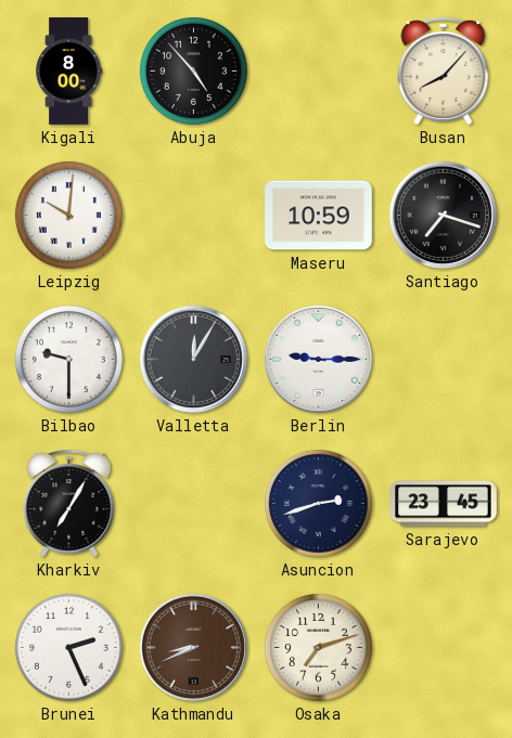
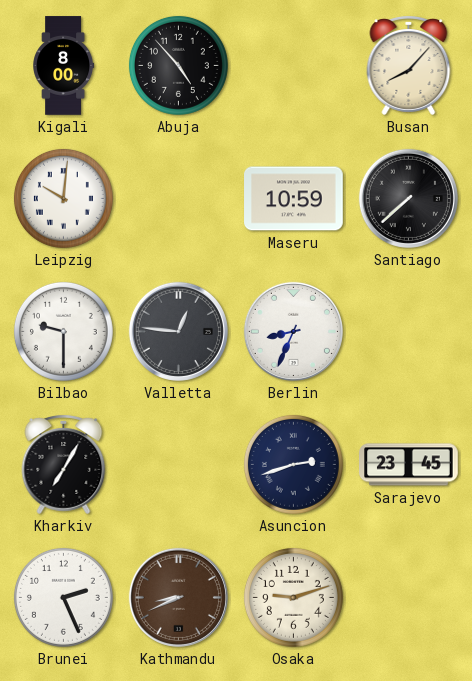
Santiago: 7:18 -> 7:38 (408, 198)
Valletta: 12:05 -> 12:46 (178, 331)
Berlin: 9:15 -> 8:34 (293, 331)
Osaka: 7:12 -> 9:12 (293, 597)
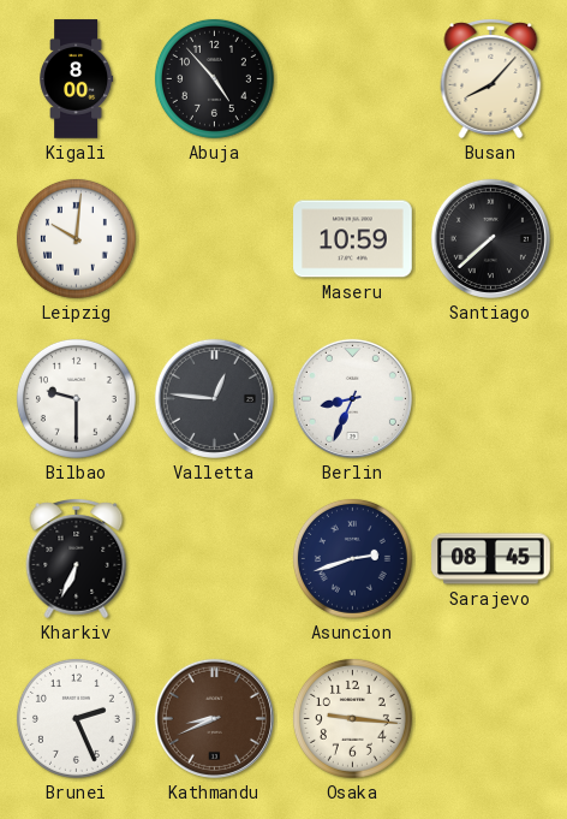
Kharkiv: 7:05 -> 6:34 (77, 559)
Sarajevo: 23:45 -> 08:45 (491, 559)
Osaka: 9:12 -> 9:16 (352, 718)
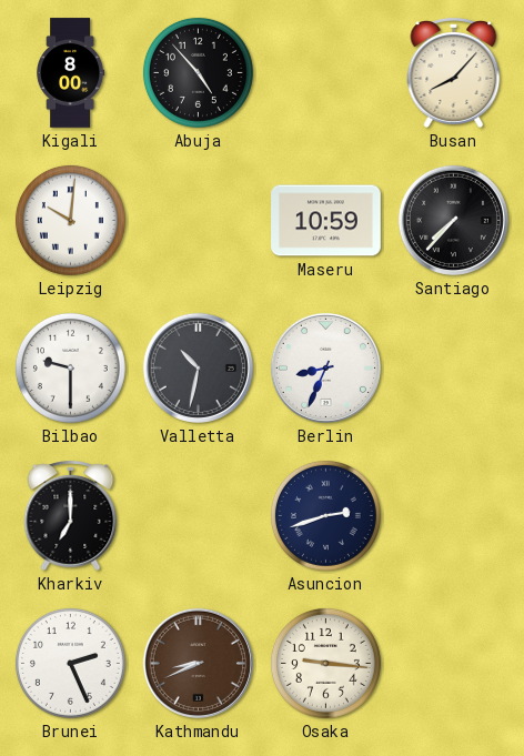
Santiago: 7:38 -> 7:37 (453, 220)
Valletta: 12:46 -> 10:32 (198, 367)
Kharkiv: 6:34 -> 7:00 (71, 516)
Sarajevo: 08:45 -> none (491, 559)
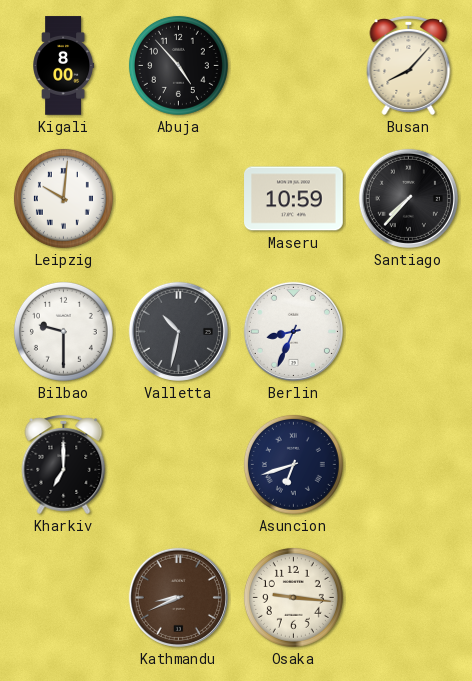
Asuncion: 2:42 -> 6:42 (293, 464)
Brunei: 2:26 -> none (70, 663)
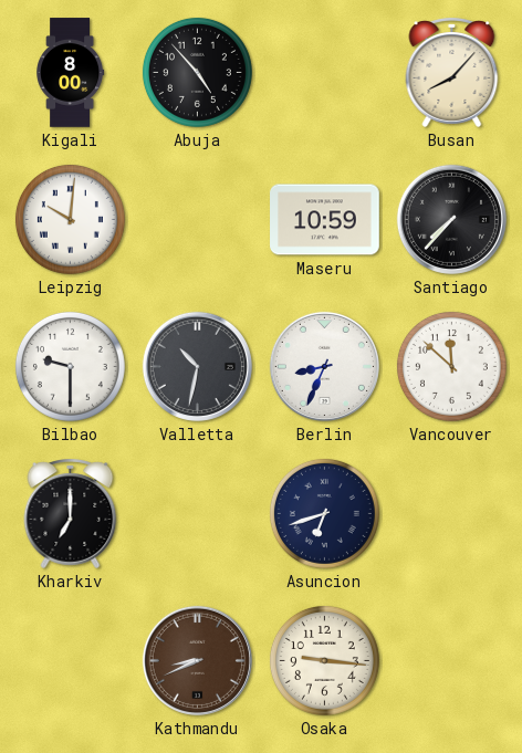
Vancouver: none -> 11:52 (451, 366)
